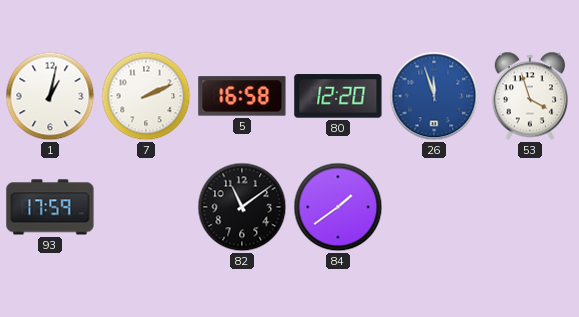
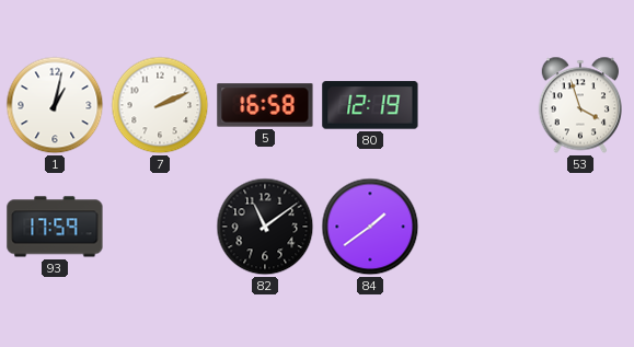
80: 12:20 -> 12:19 (370, 105)
26: 11:57 -> none (434, 96)
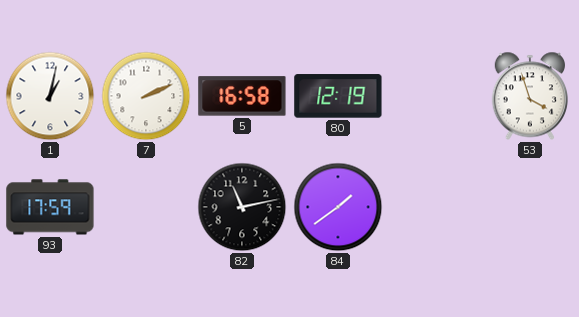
82: 11:09 -> 11:13 (242, 207)
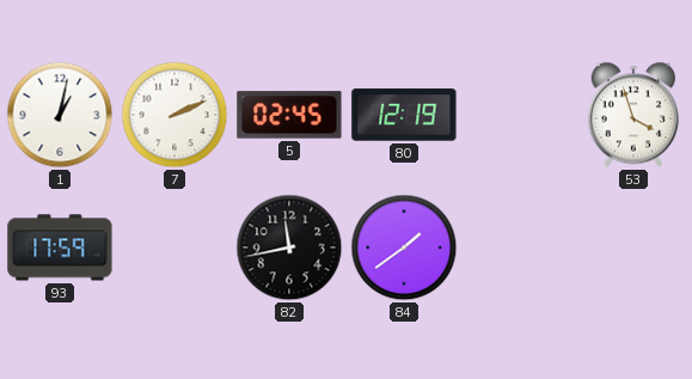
5: 16:58 -> 02:45 (289, 115)
82: 11:13 -> 11:43 (289, 247)
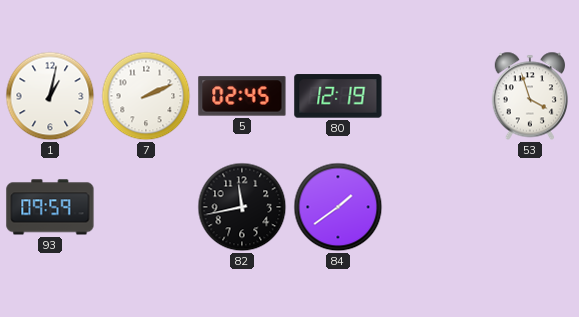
93: 17:59 -> 09:59 (50, 207)
